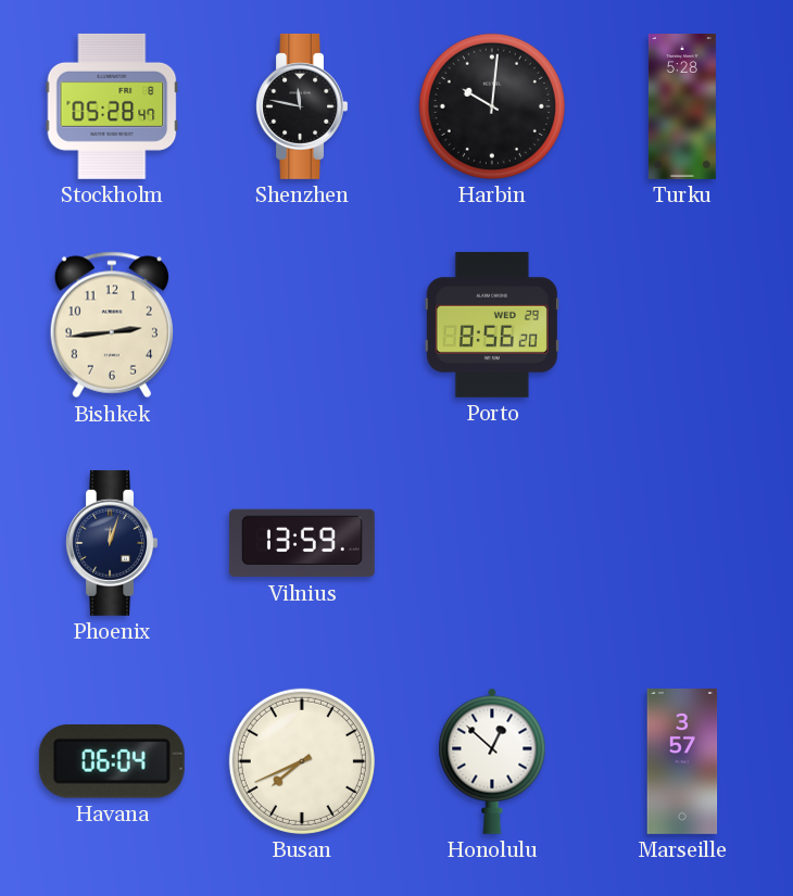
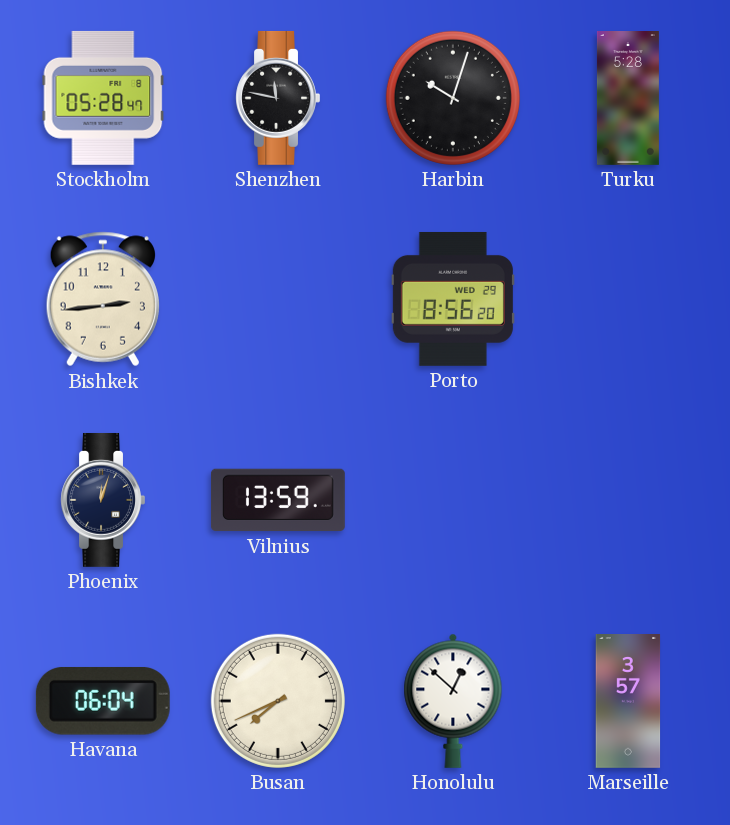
Harbin: 10:01 -> 10:03 (453, 98)
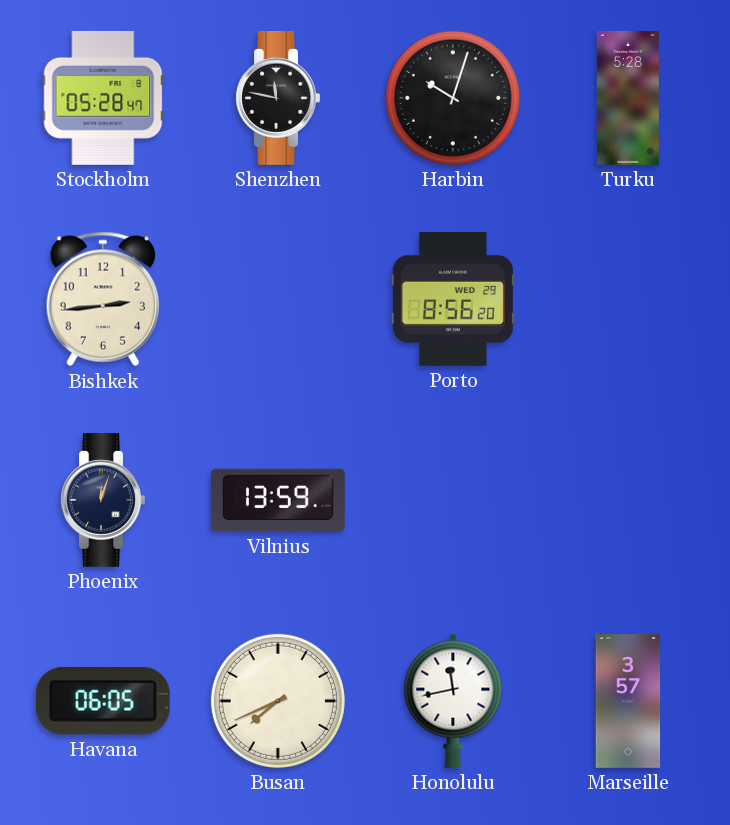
Havana: 06:04 -> 06:05 (103, 701)
Honolulu: 12:52 -> 11:43 (453, 701)
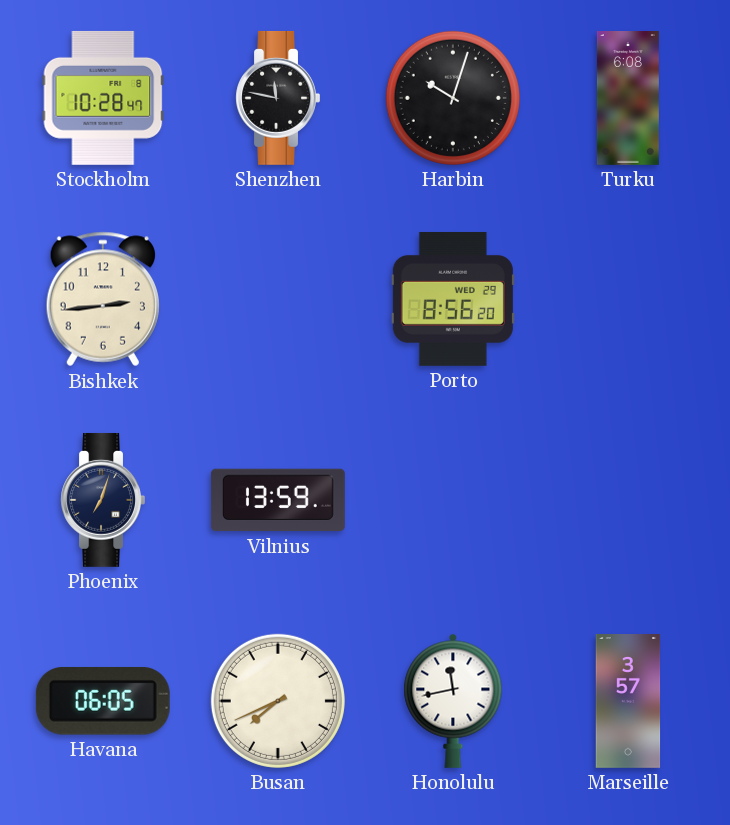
Stockholm: 05:28 -> 10:28 (103, 98)
Turku: 5:28 -> 6:08 (628, 99)
Phoenix: 12:03 -> 7:03 (103, 500)
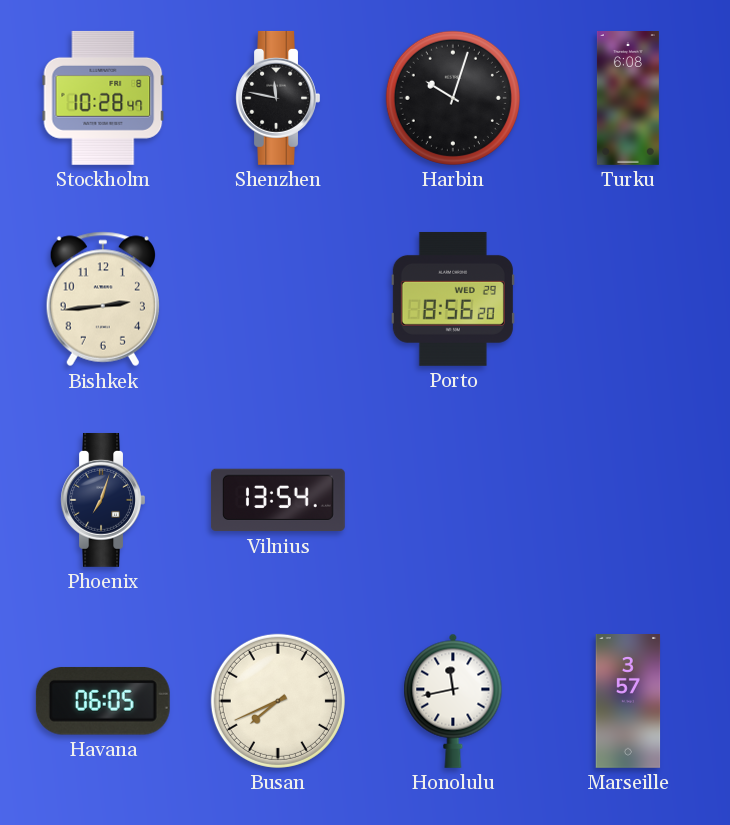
Vilnius: 13:59 -> 13:54 (278, 500)
